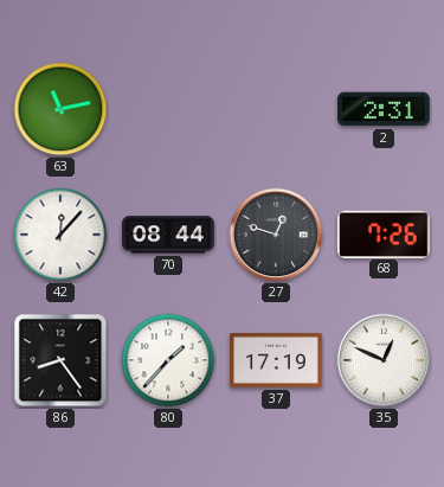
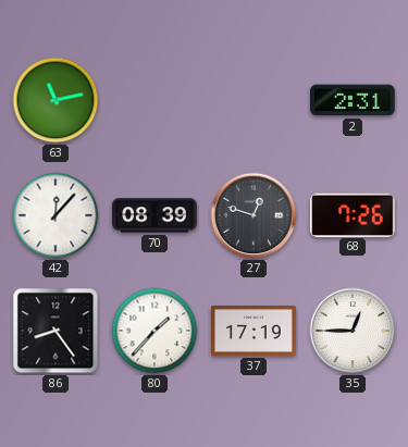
70: 08:44 -> 08:39 (154, 215)
35: 12:49 -> 12:45 (353, 331)
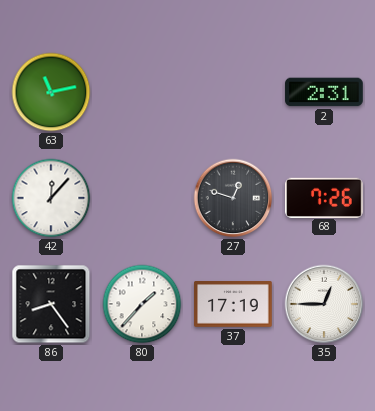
70: 08:39 -> none (154, 215)
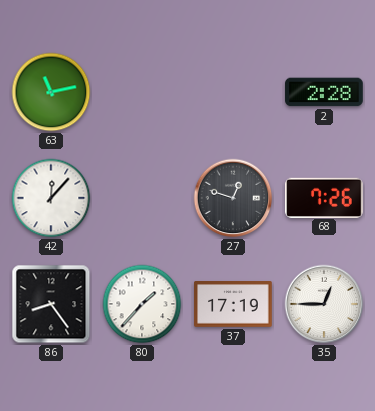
2: 2:31 -> 2:28 (324, 92)
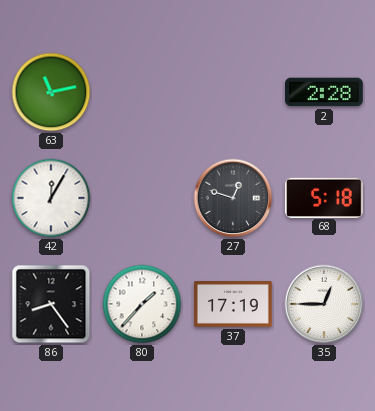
42: 12:07 -> 12:05 (51, 198)
68: 7:26 -> 5:18 (324, 197)
